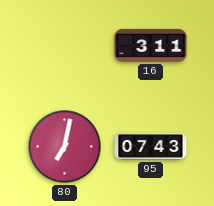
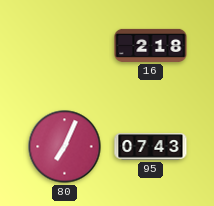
16: 3:11 -> 2:18 (151, 45)
80: 7:02 -> 7:04 (65, 147)
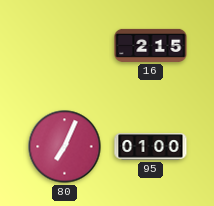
16: 2:18 -> 2:15 (151, 45)
95: 07:43 -> 01:00 (151, 147)
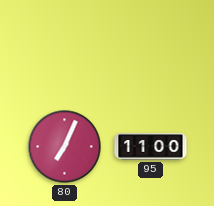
16: 2:15 -> none (151, 45)
95: 01:00 -> 11:00 (151, 147)
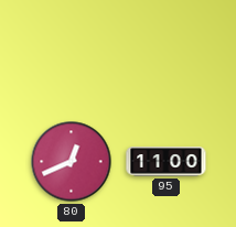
80: 7:04 -> 12:41 (72, 162)
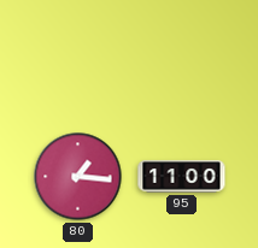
80: 12:41 -> 1:16 (78, 177)
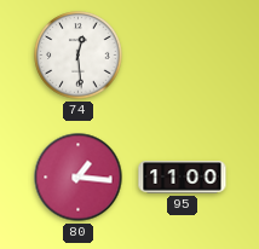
74: none -> 12:29 (79, 56)
